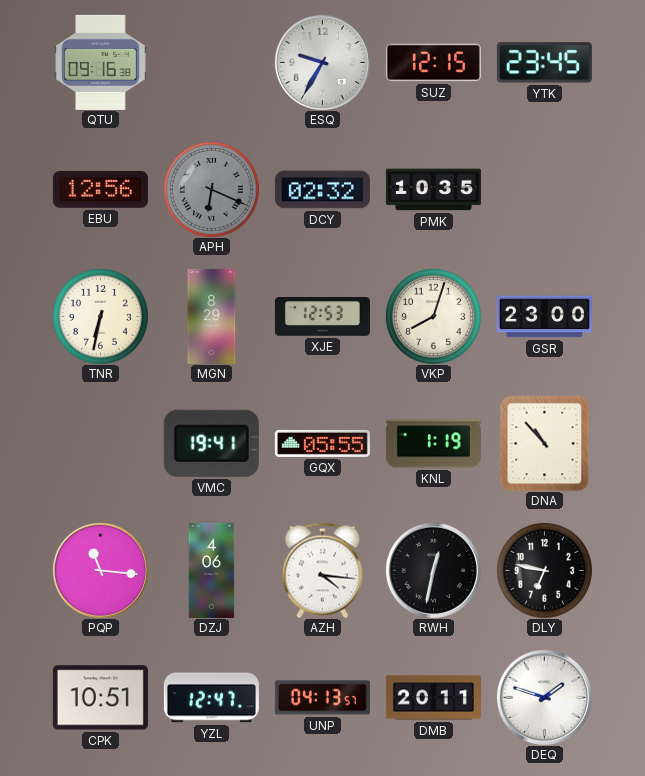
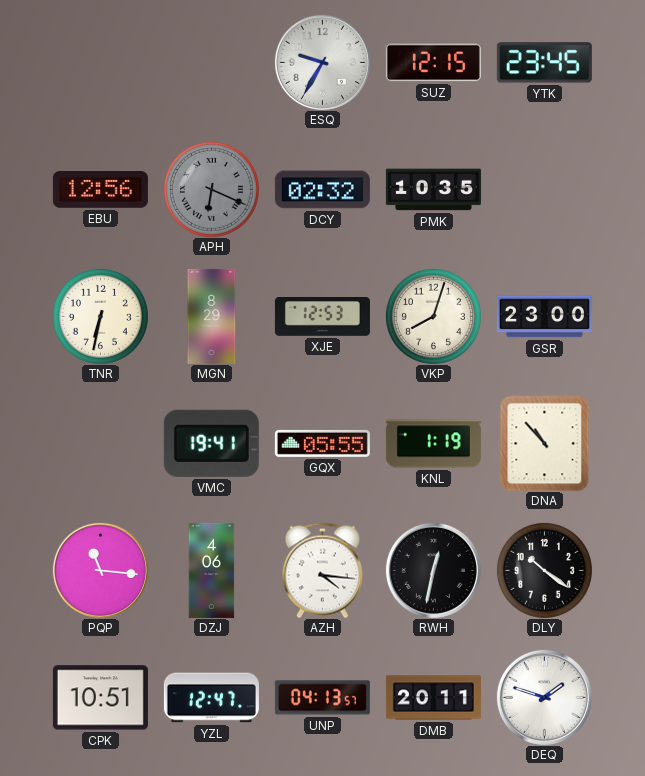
QTU: 09:16 -> none (101, 62)
DLY: 6:47 -> 10:21 (544, 570)
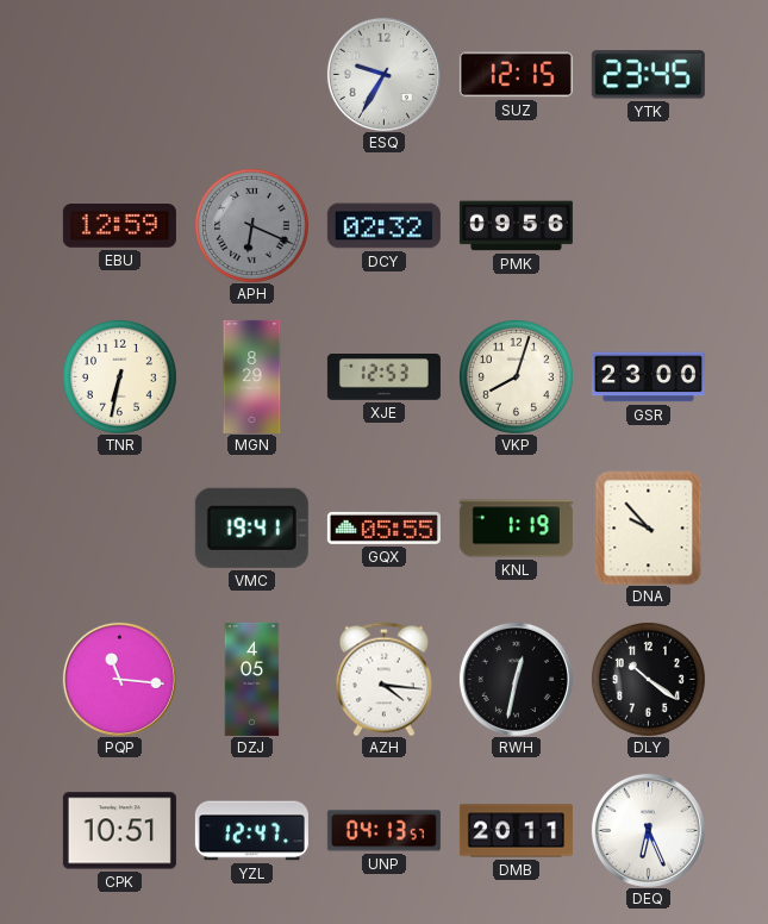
EBU: 12:56 -> 12:59 (119, 226)
PMK: 10:35 -> 09:56 (516, 226)
DNA: 10:53 -> 9:53 (649, 527)
DZJ: 4:06 -> 4:05 (252, 679)
DEQ: 1:48 -> 6:26 (648, 830)
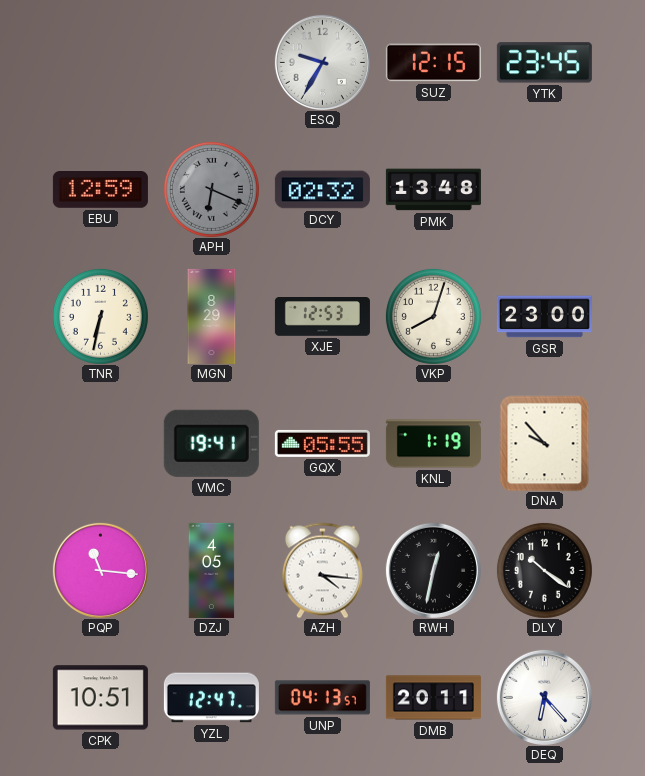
PMK: 09:56 -> 13:48 (433, 190)
DEQ: 6:26 -> 6:23 (544, 697)
